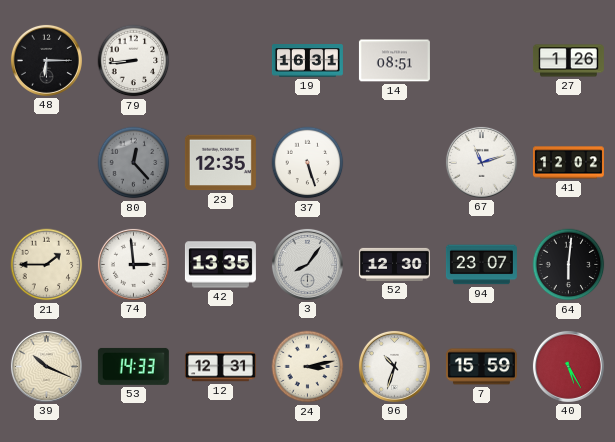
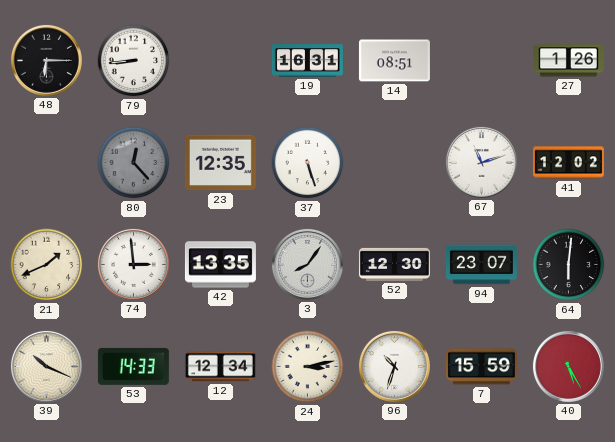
21: 1:45 -> 1:41 (47, 265)
12: 12:31 -> 12:34 (220, 367)
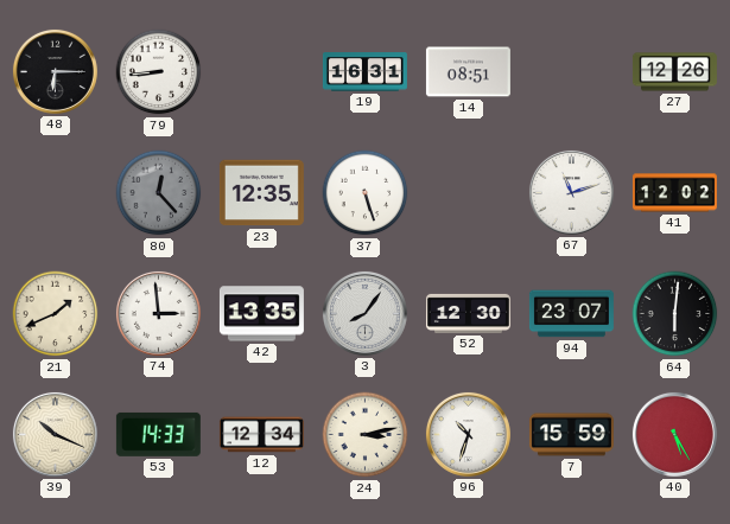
27: 1:26 -> 12:26 (674, 72)
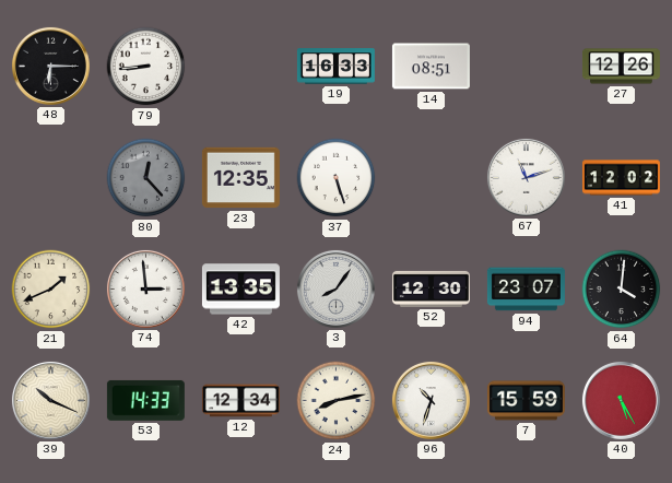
19: 16:31 -> 16:33 (335, 67)
64: 6:01 -> 4:01 (622, 290)
24: 3:13 -> 8:13 (337, 401)
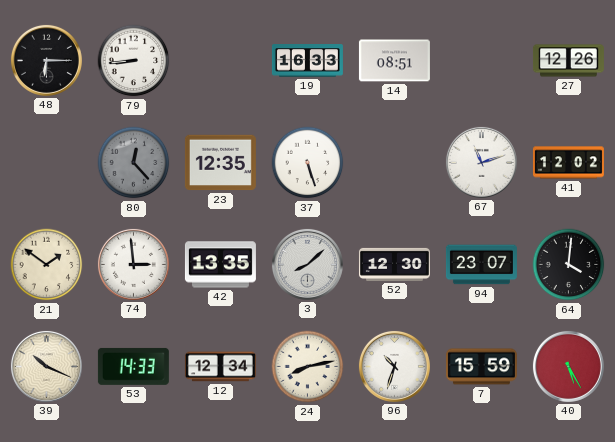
21: 1:41 -> 1:51 (47, 265)
3: 8:06 -> 8:08 (307, 264)
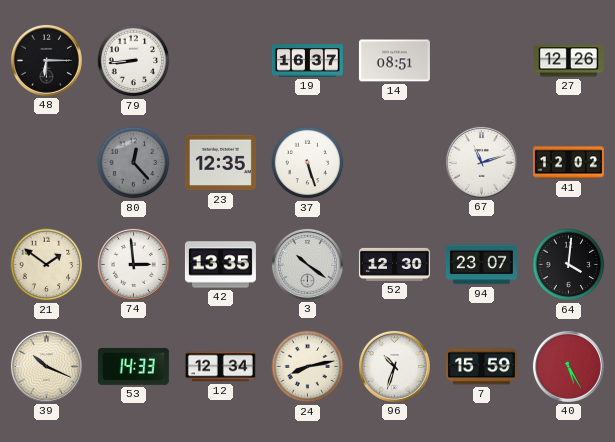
19: 16:33 -> 16:37 (307, 61)
3: 8:08 -> 10:21 (307, 264)
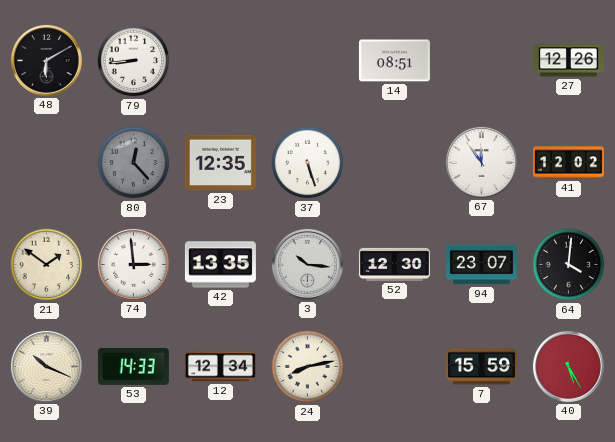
48: 6:15 -> 6:10 (46, 60)
19: 16:37 -> none (307, 61)
67: 11:12 -> 11:54 (481, 162)
3: 10:21 -> 10:16 (307, 264)
96: 10:33 -> none (394, 366)
